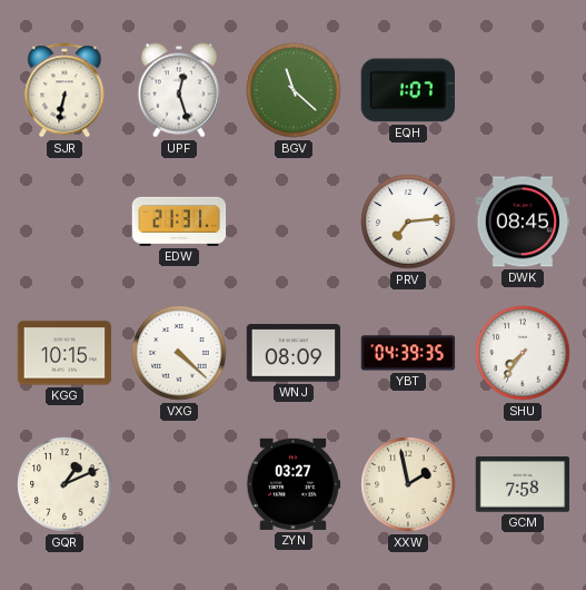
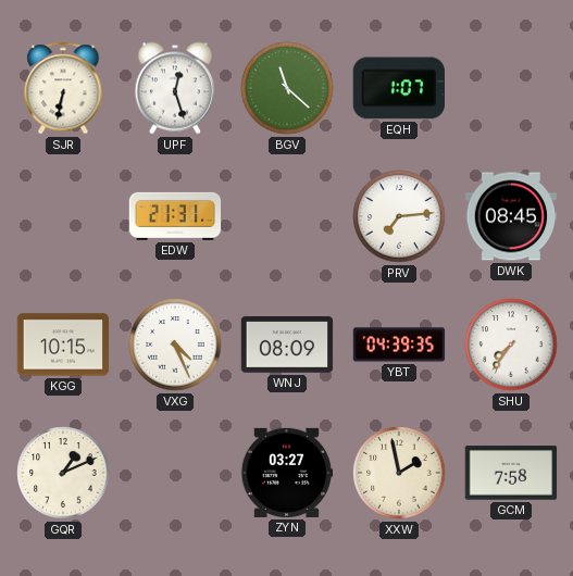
VXG: 4:22 -> 4:26 (175, 345)
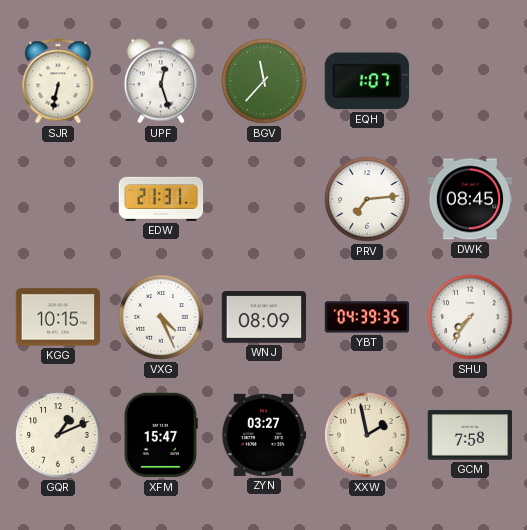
BGV: 11:22 -> 11:37 (264, 81)
XFM: none -> 15:47 (161, 435)
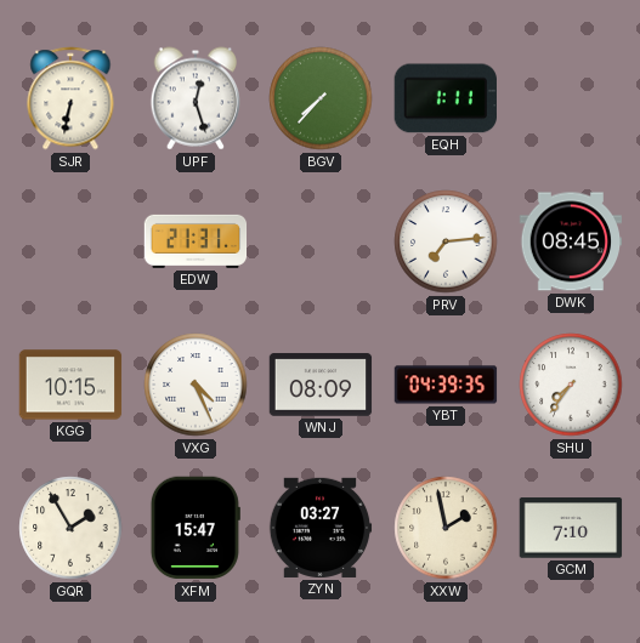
BGV: 11:37 -> 7:37 (321, 98)
EQH: 1:07 -> 1:11 (444, 98)
GQR: 1:11 -> 1:55 (70, 528)
GCM: 7:58 -> 7:10 (571, 528)
